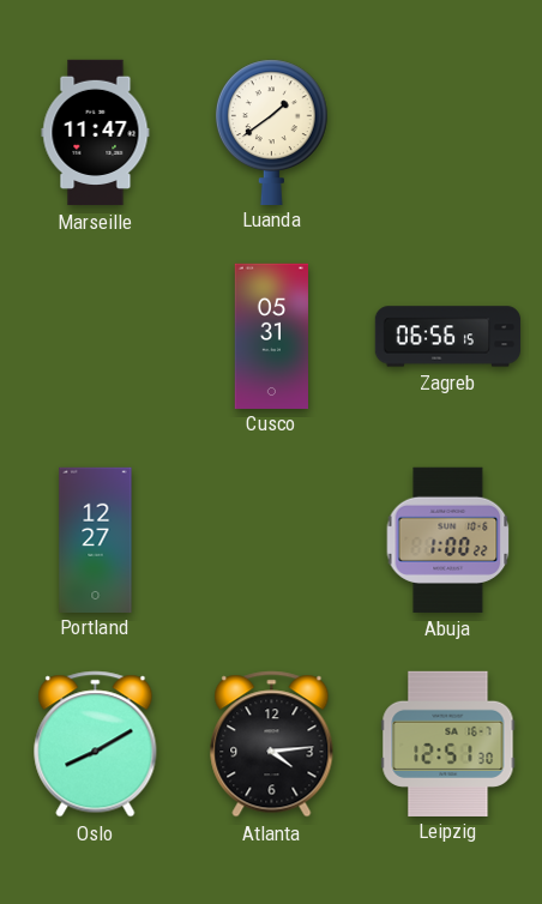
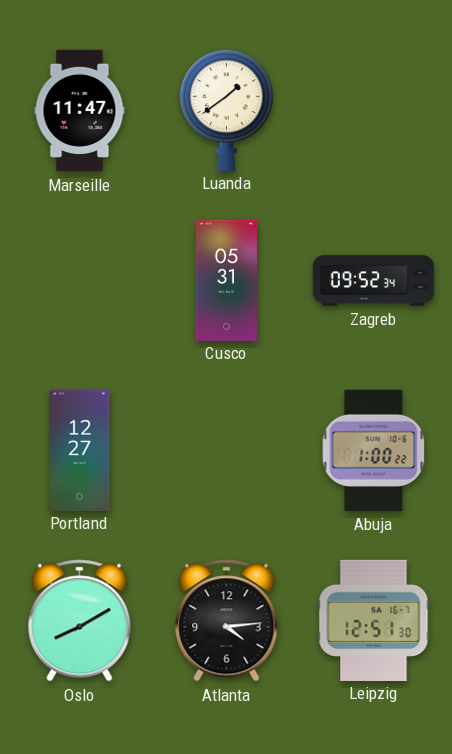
Zagreb: 06:56 -> 09:52 (374, 281)
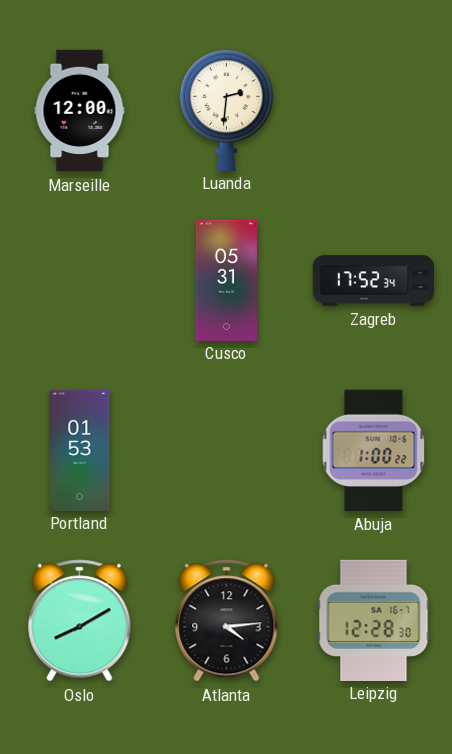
Marseille: 11:47 -> 12:00 (80, 111)
Luanda: 1:39 -> 2:31 (226, 110)
Zagreb: 09:52 -> 17:52 (374, 281)
Portland: 12:27 -> 01:53 (80, 450)
Leipzig: 12:51 -> 12:28 (374, 620)
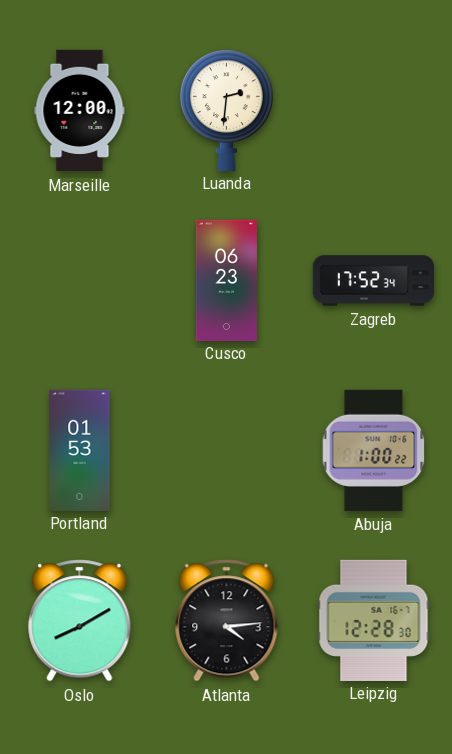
Cusco: 05:31 -> 06:23 (226, 280)
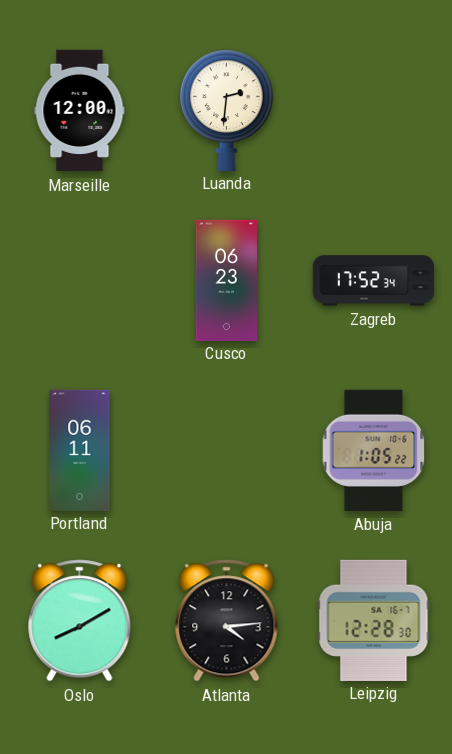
Portland: 01:53 -> 06:11 (80, 450)
Abuja: 1:00 -> 1:05 (374, 450)
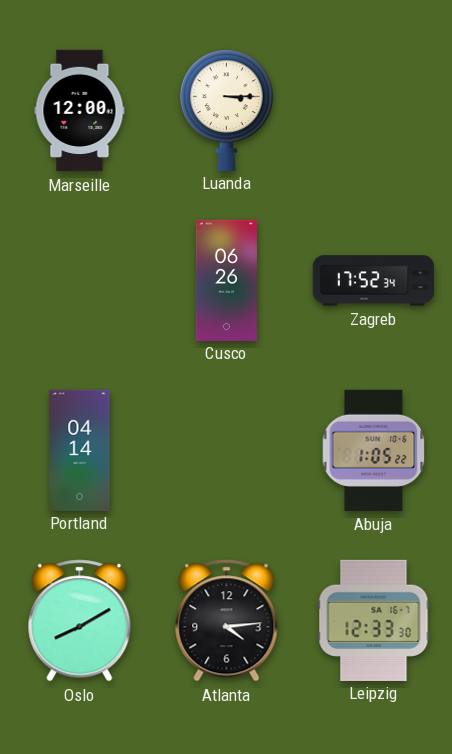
Luanda: 2:31 -> 3:15 (226, 110)
Cusco: 06:23 -> 06:26 (226, 280)
Portland: 06:11 -> 04:14 (80, 450)
Leipzig: 12:28 -> 12:33 (374, 620)
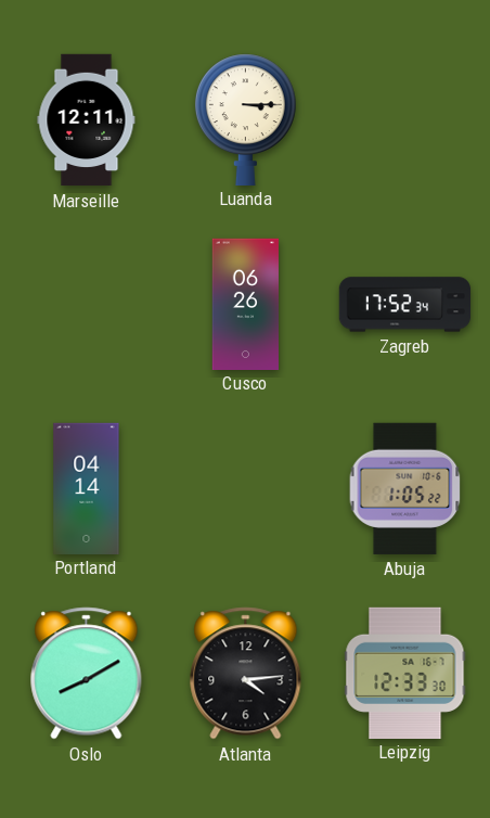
Marseille: 12:00 -> 12:11 (87, 120)
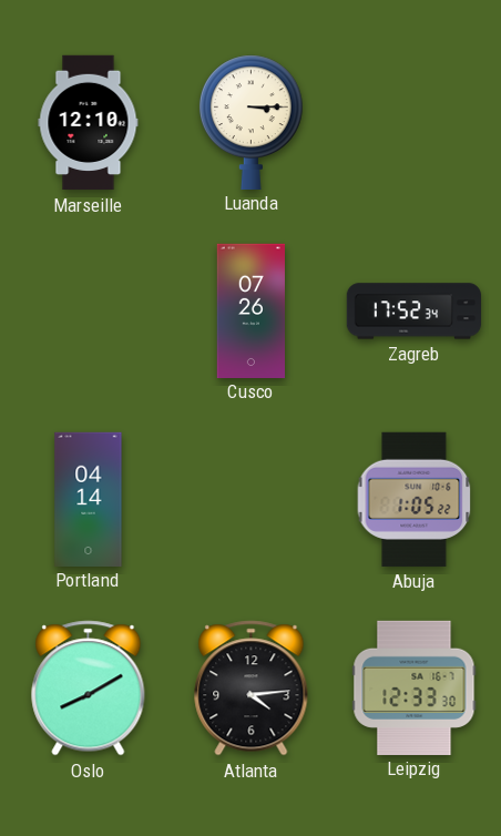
Marseille: 12:11 -> 12:10 (89, 123)
Cusco: 06:26 -> 07:26 (250, 310)
